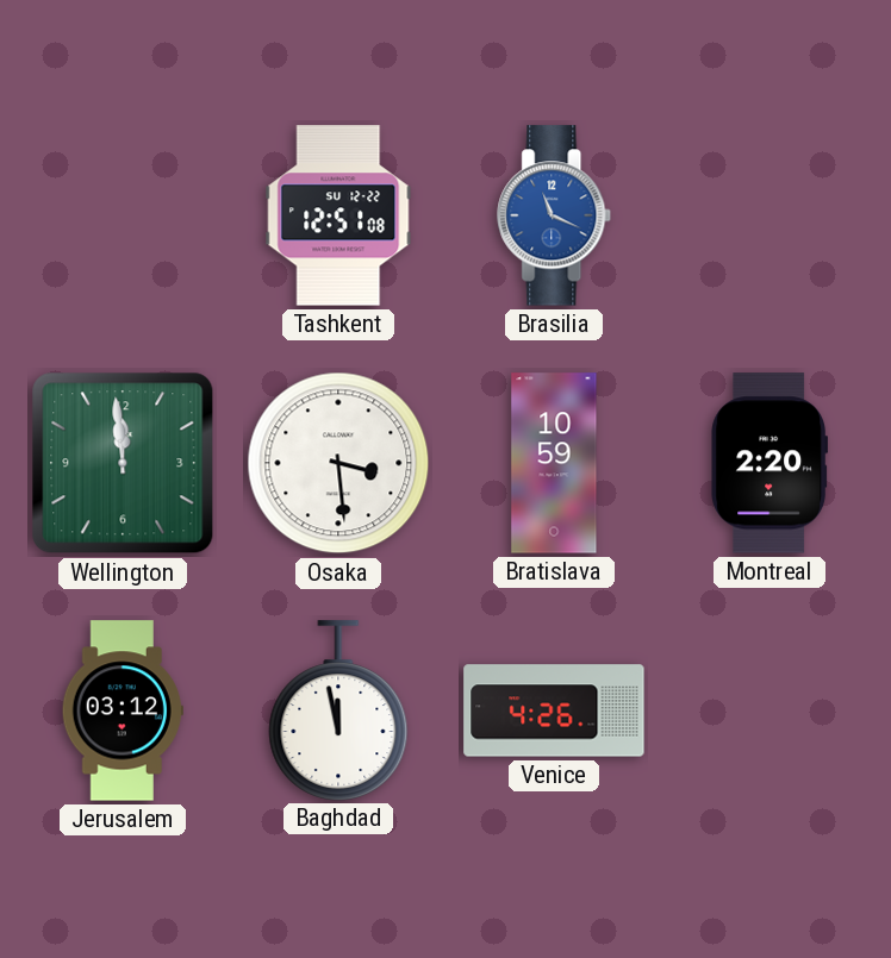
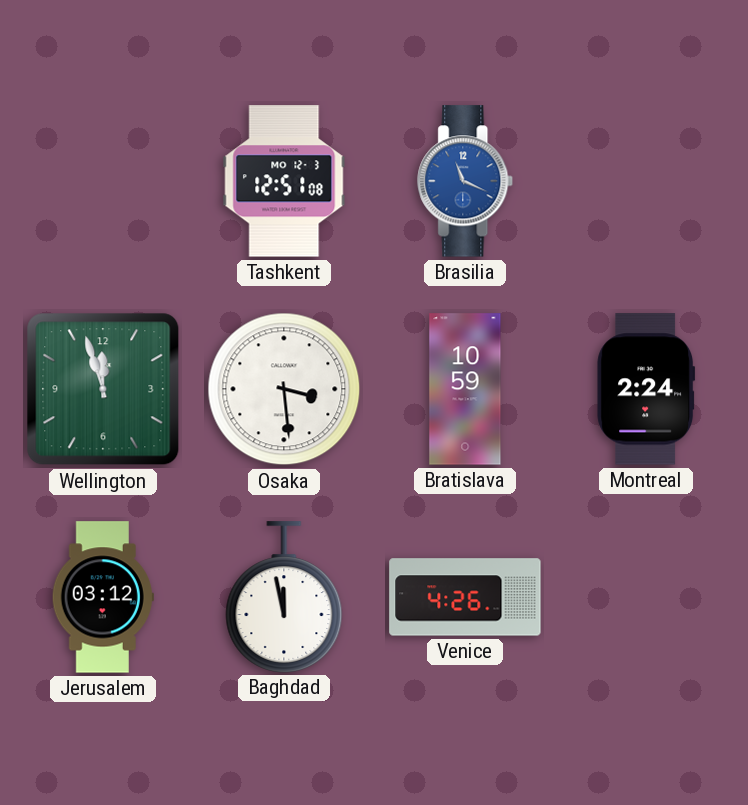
Tashkent date: SU 12-22 -> MO 12-3 (284, 181)
Wellington: 11:59 -> 11:57 (103, 389)
Montreal: 2:20 -> 2:24 (646, 389)
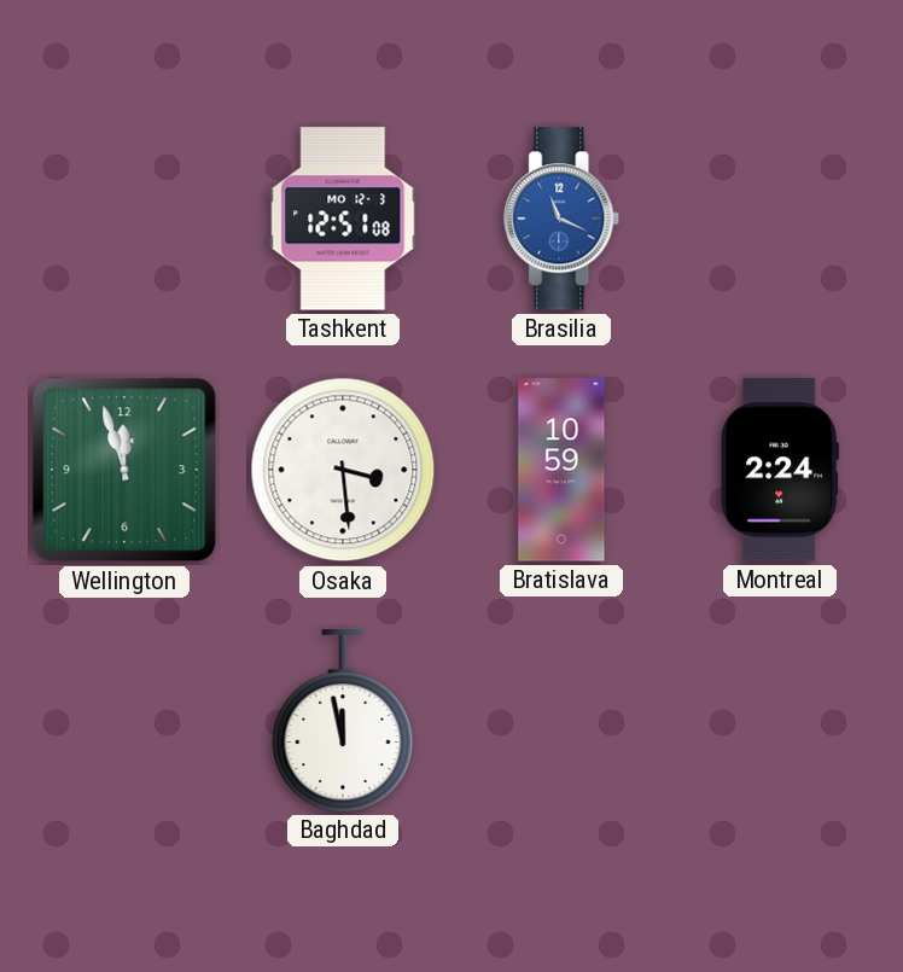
Jerusalem: 03:12 -> none (103, 597)
Venice: 4:26 -> none (465, 597)
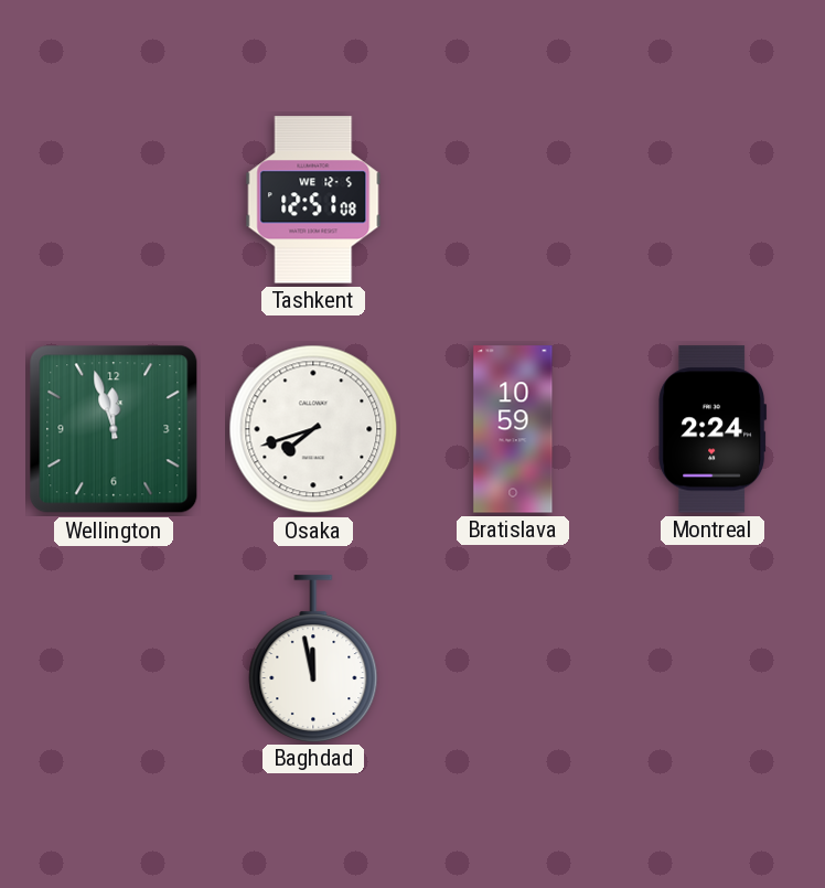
Tashkent date: MO 12-3 -> WE 12-5 (313, 200)
Brasilia: 11:19 -> none (563, 219)
Osaka: 3:29 -> 7:42 (313, 429)
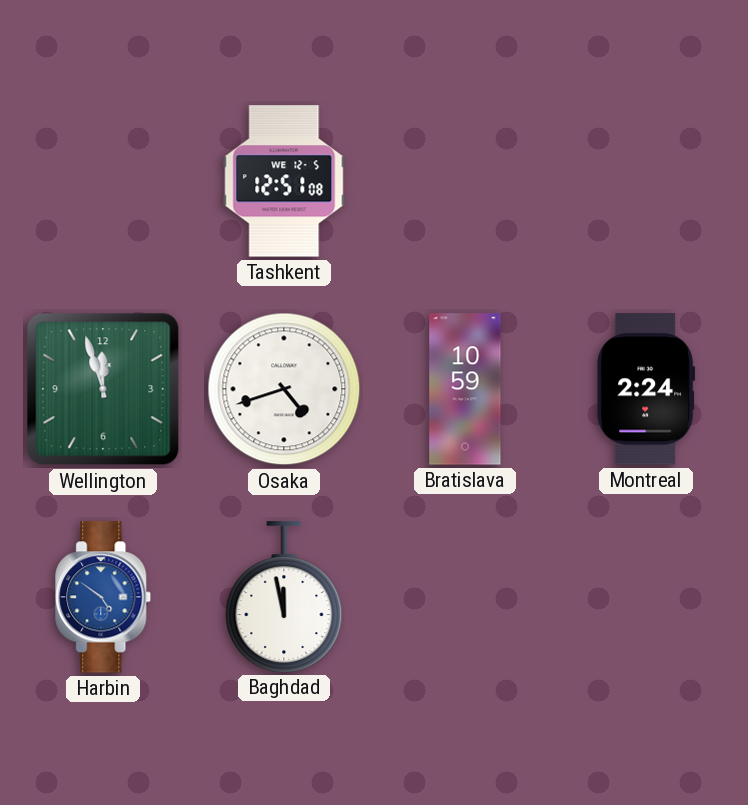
Osaka: 7:42 -> 4:42 (284, 389)
Harbin: none -> 4:51 (104, 597)
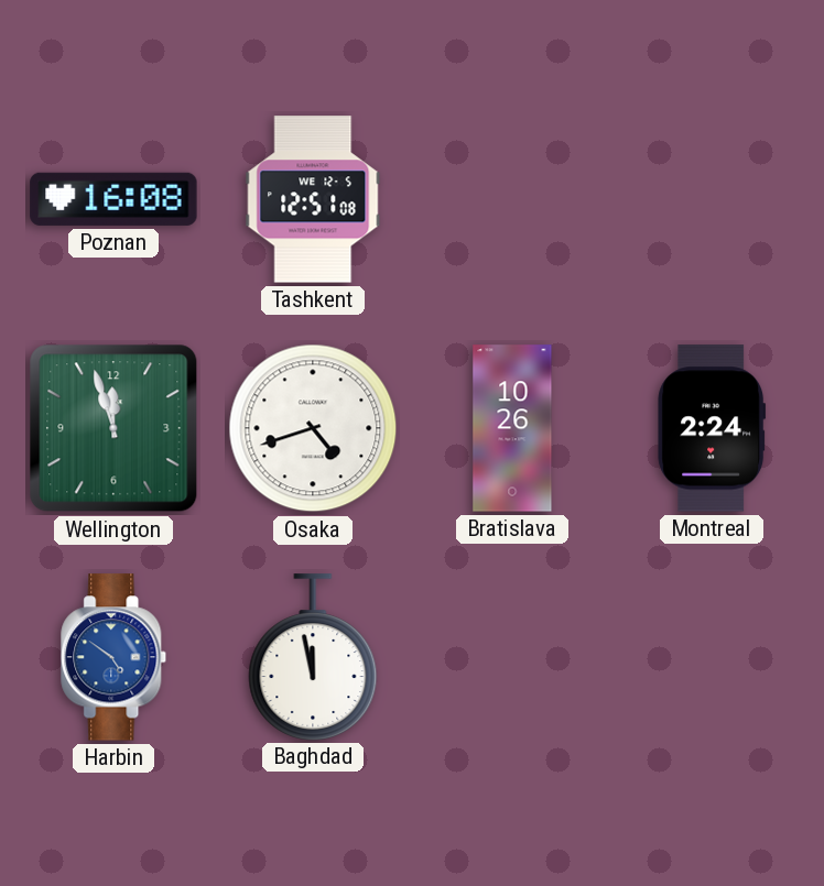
Poznan: none -> 16:08 (113, 199)
Bratislava: 10:59 -> 10:26 (512, 428)
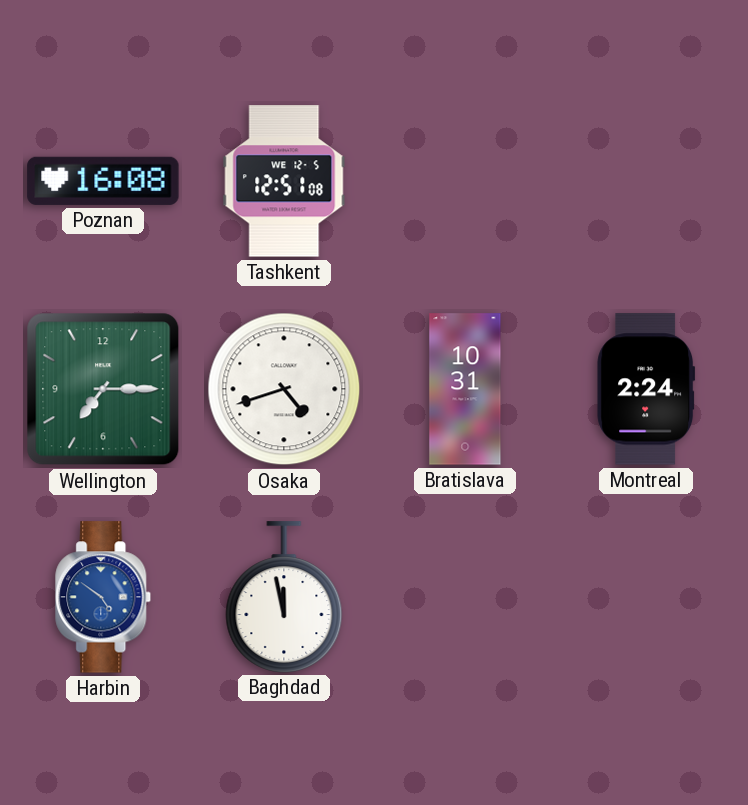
Wellington: 11:57 -> 7:15 (103, 389)
Bratislava: 10:26 -> 10:31 (465, 389)
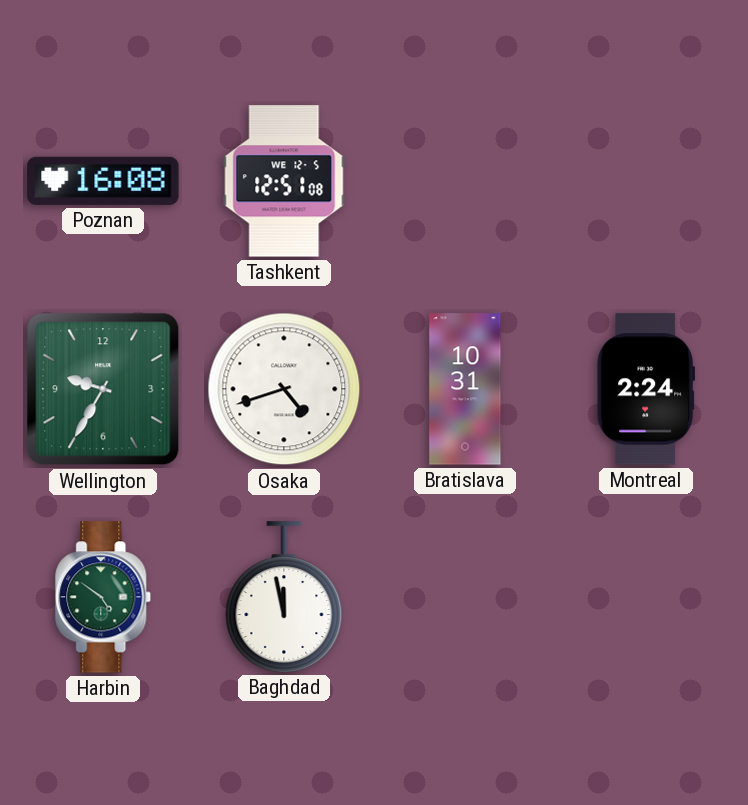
Wellington: 7:15 -> 9:35 (103, 389)
Harbin dial: blue -> green (104, 597)
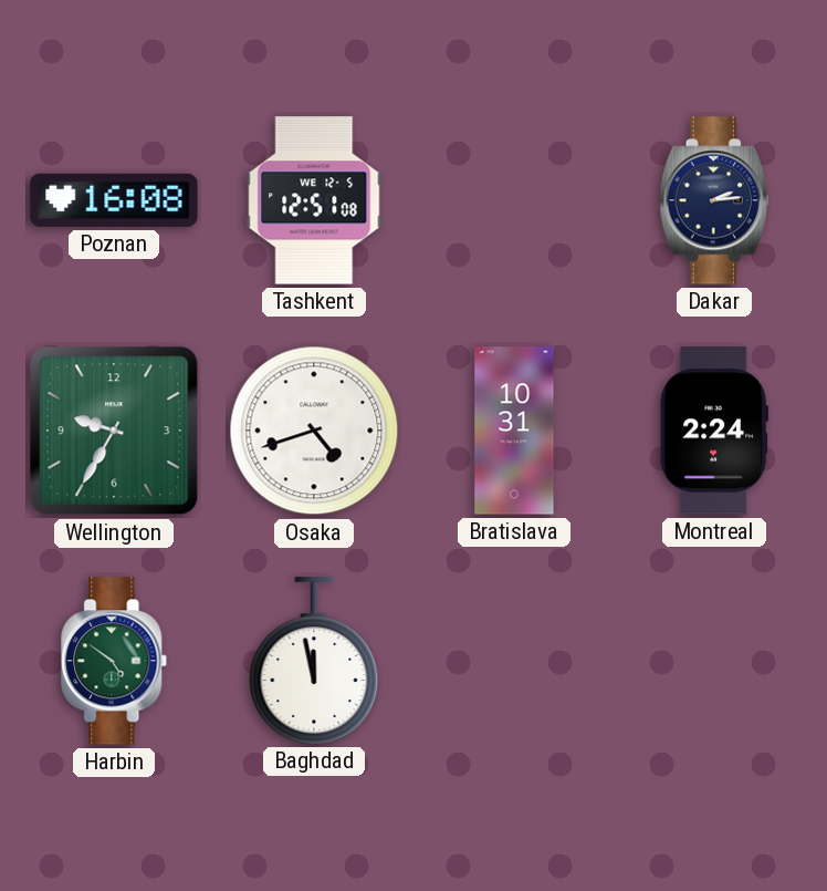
Dakar: none -> 2:14 (714, 200)
